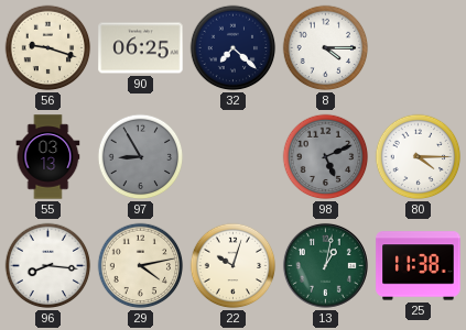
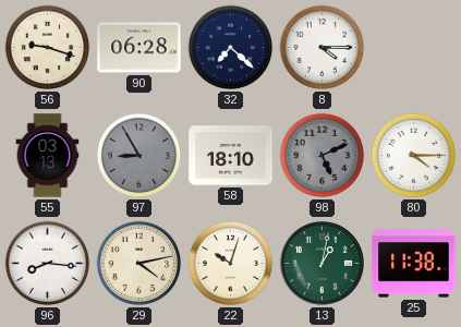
90: 06:25 -> 06:28 (139, 48)
58: none -> 18:10 (231, 156)
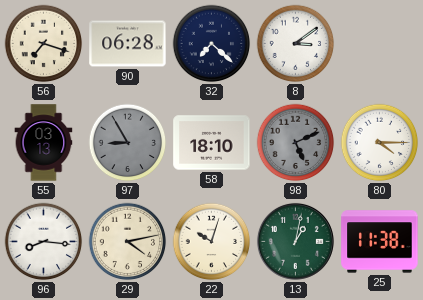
56: 9:18 -> 7:18 (44, 44)
8: 4:15 -> 3:09 (296, 44)
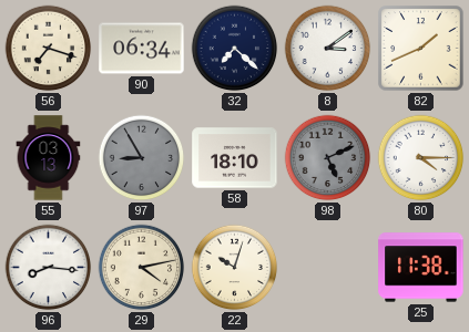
90: 06:28 -> 06:34 (142, 49)
82: none -> 1:41 (421, 49)
13: 1:02 -> none (295, 241)
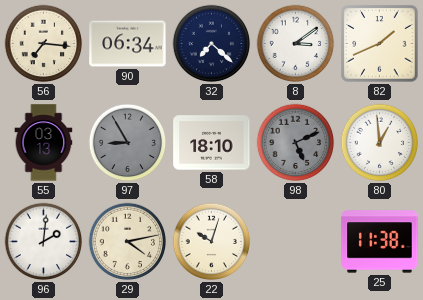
56: 7:18 -> 7:16 (44, 44)
80: 4:15 -> 12:59 (380, 143)
96: 8:16 -> 2:01 (44, 242)
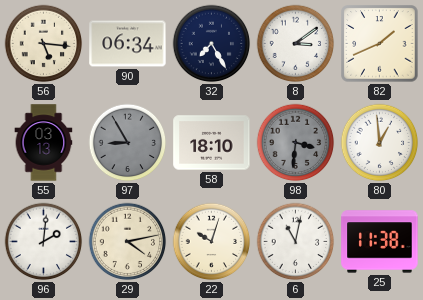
56: 7:16 -> 5:16 (44, 44)
32: 7:22 -> 7:25 (212, 44)
98: 5:11 -> 3:31 (296, 143)
6: none -> 11:02 (296, 242)
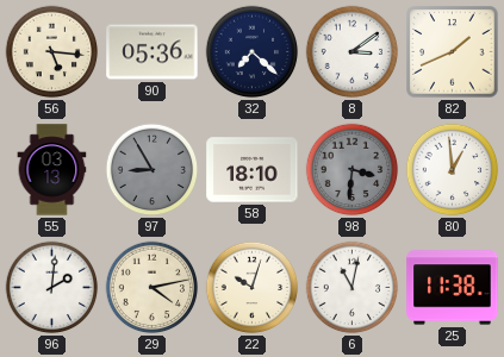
90: 06:34 -> 05:36 (153, 52)
32: 7:25 -> 7:22 (253, 52)
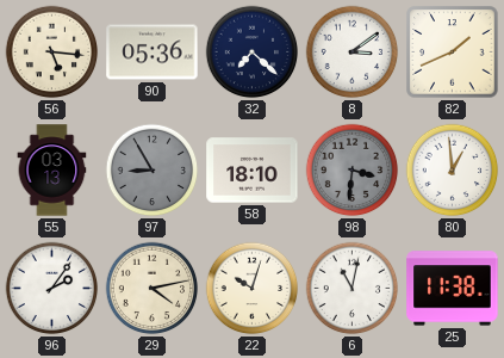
96: 2:01 -> 2:06 (52, 289)
